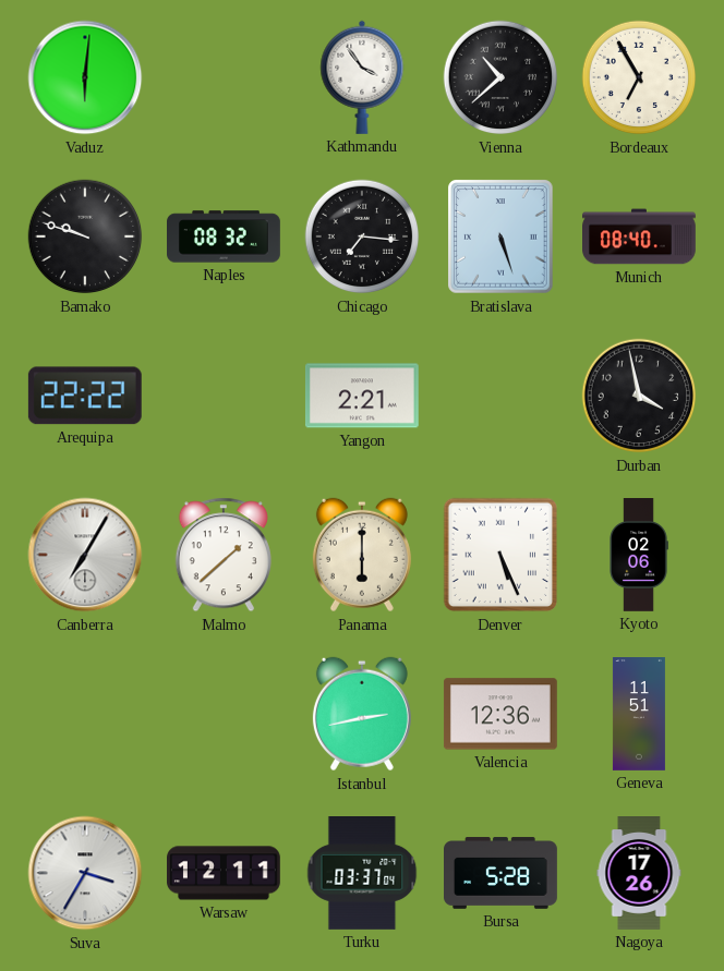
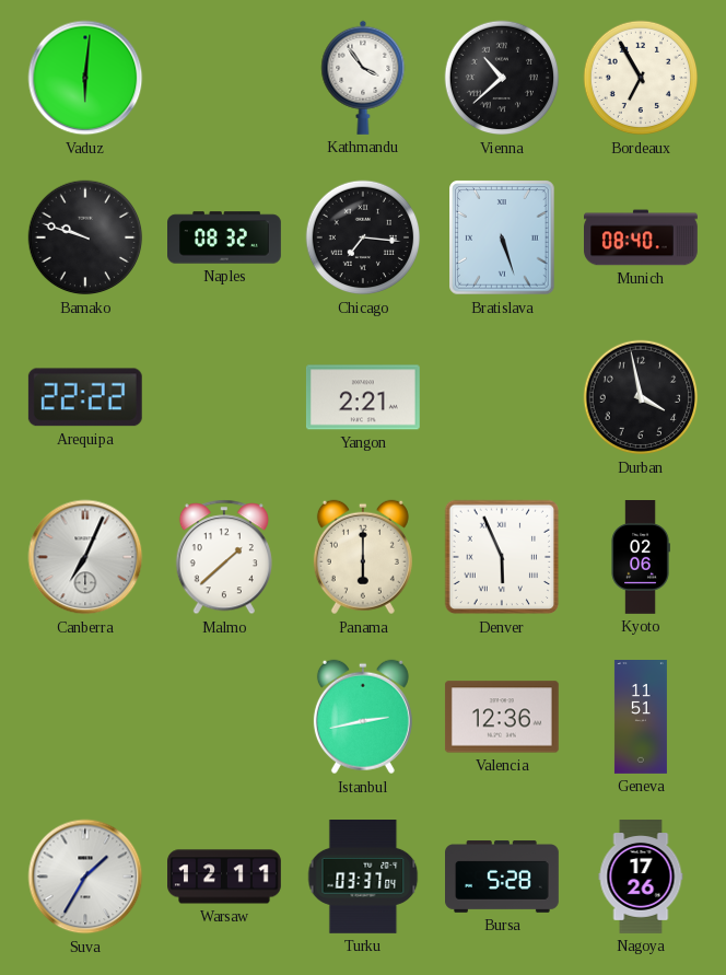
Canberra: 7:05 -> 7:04 (85, 557)
Denver: 5:26 -> 5:56 (502, 557)
Suva: 3:35 -> 1:35 (85, 877)
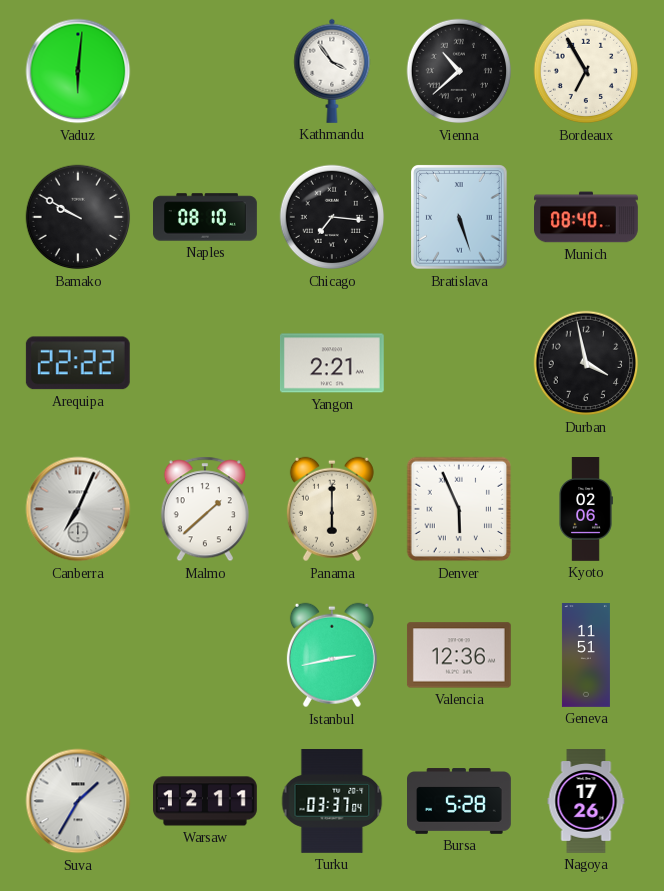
Bamako: 9:48 -> 9:50 (78, 217)
Naples: 08:32 -> 08:10 (206, 217)
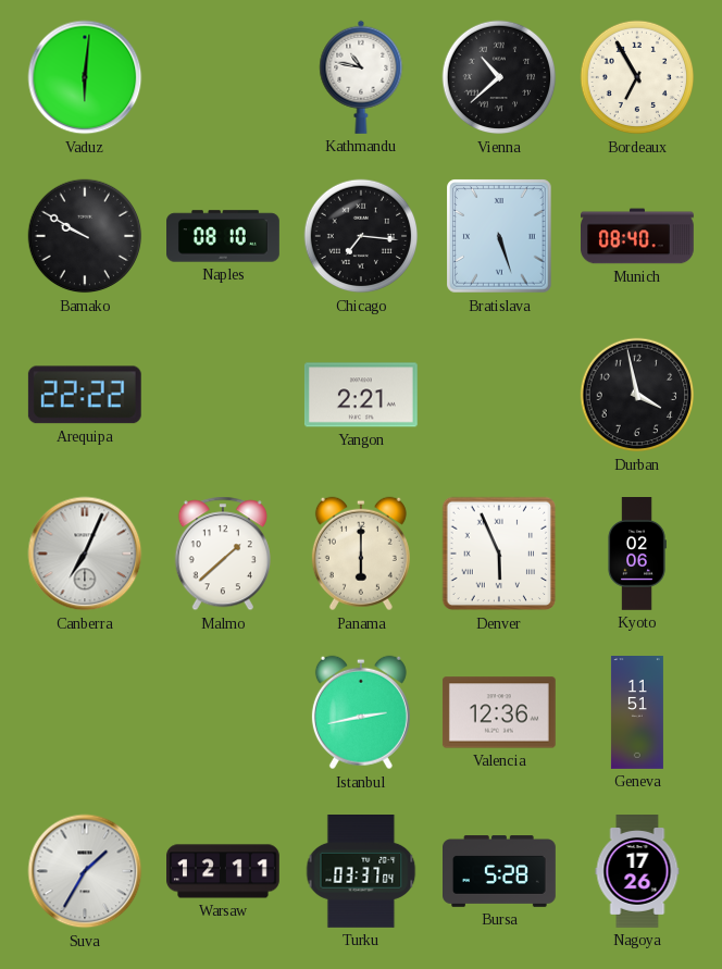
Kathmandu: 3:54 -> 10:47 (361, 77)
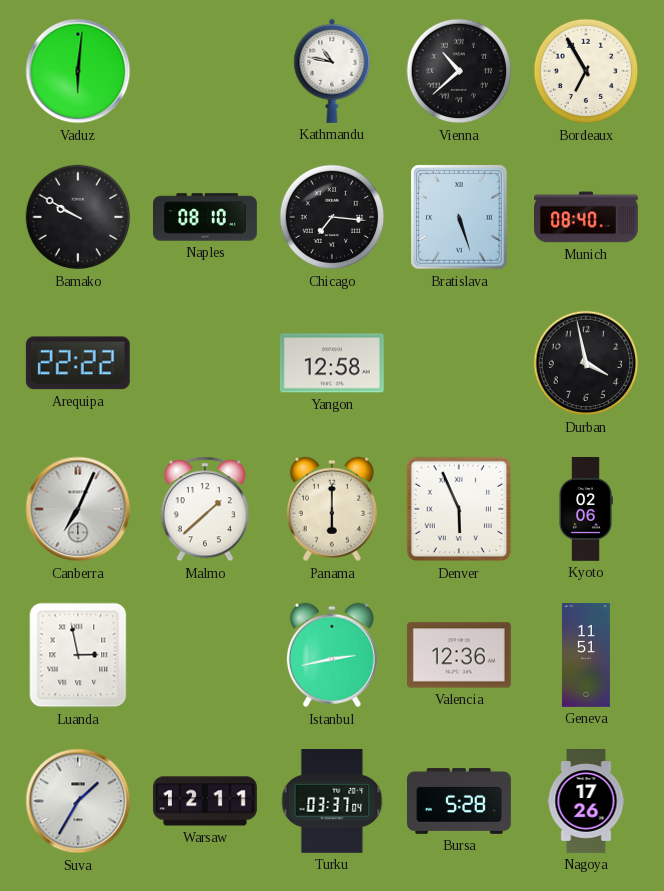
Yangon: 2:21 -> 12:58 (332, 363)
Luanda: none -> 2:58 (78, 655)
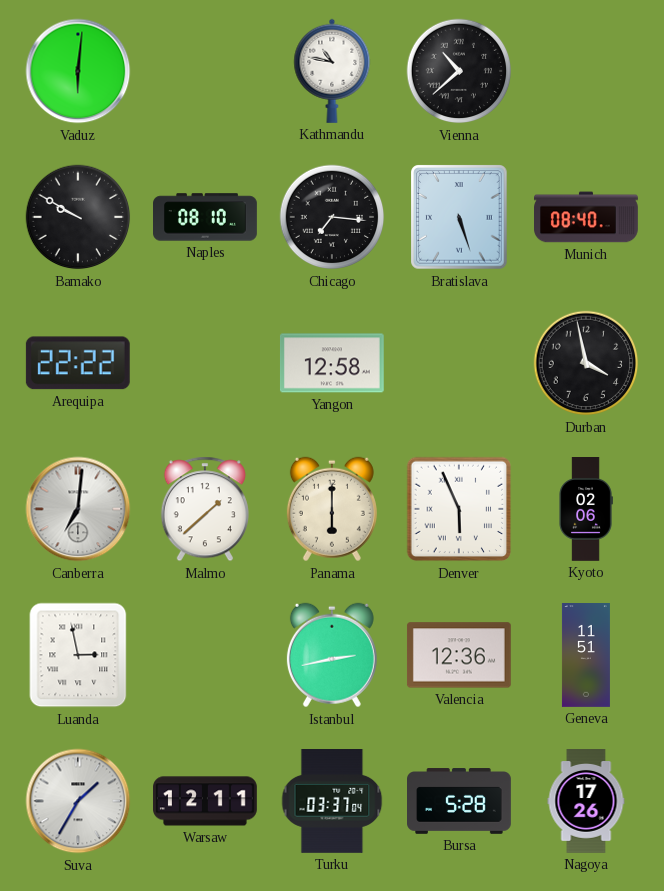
Bordeaux: 6:55 -> none (586, 71)
Canberra: 7:04 -> 7:01 (78, 509)
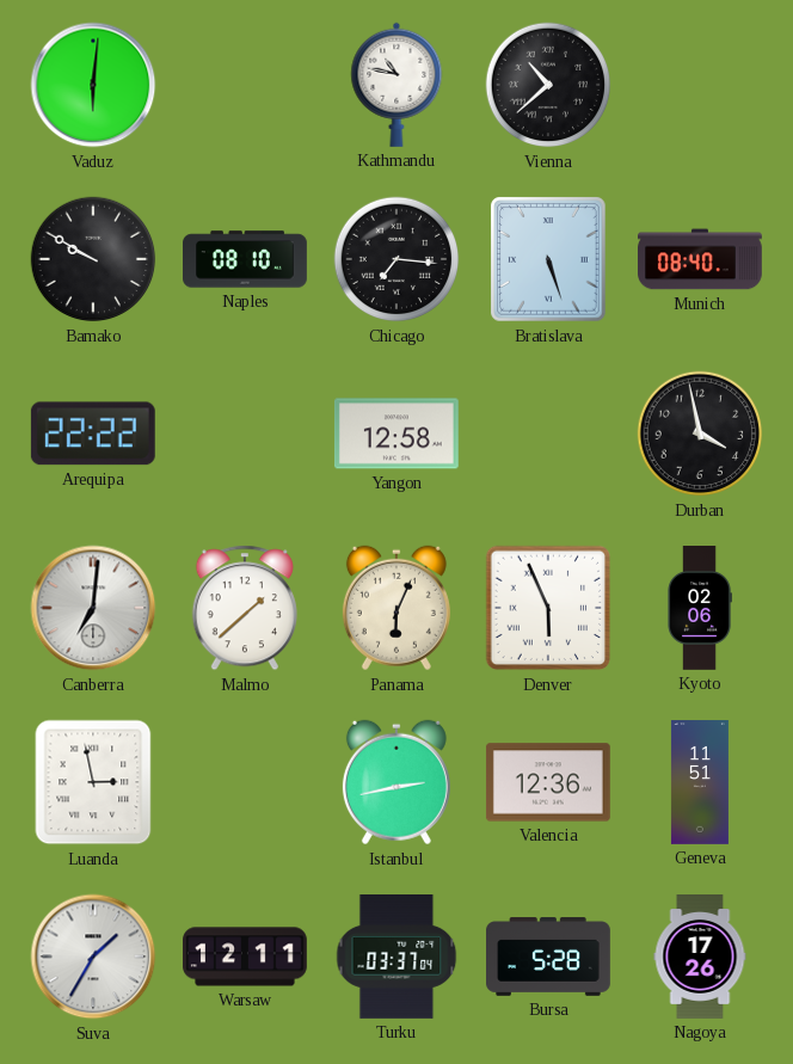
Panama: 6:00 -> 6:04 (396, 608)
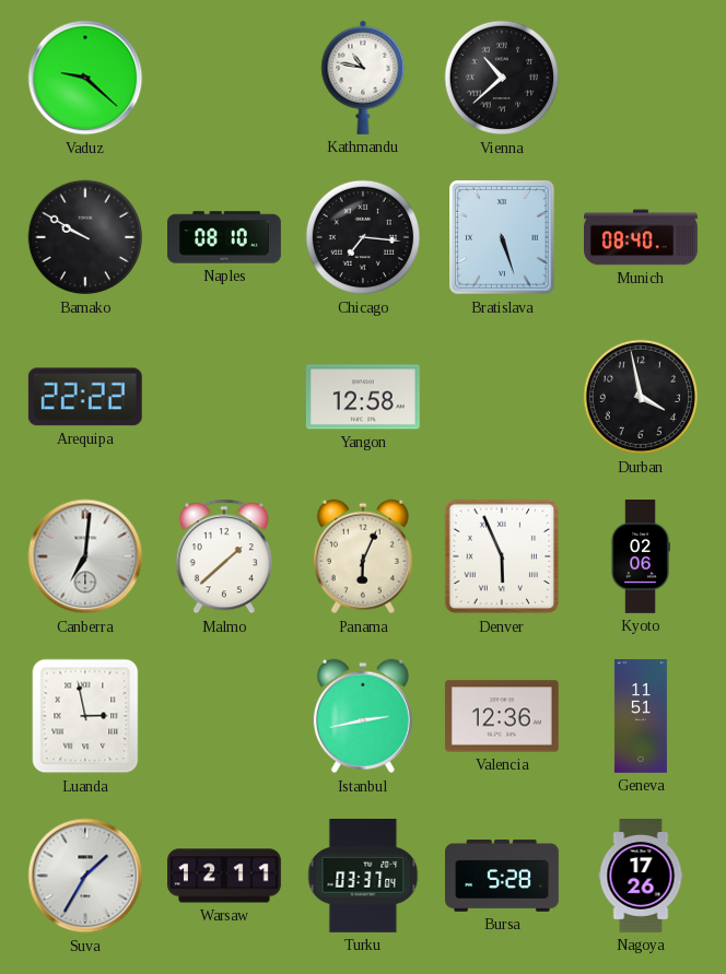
Vaduz: 6:01 -> 9:22 (85, 78)
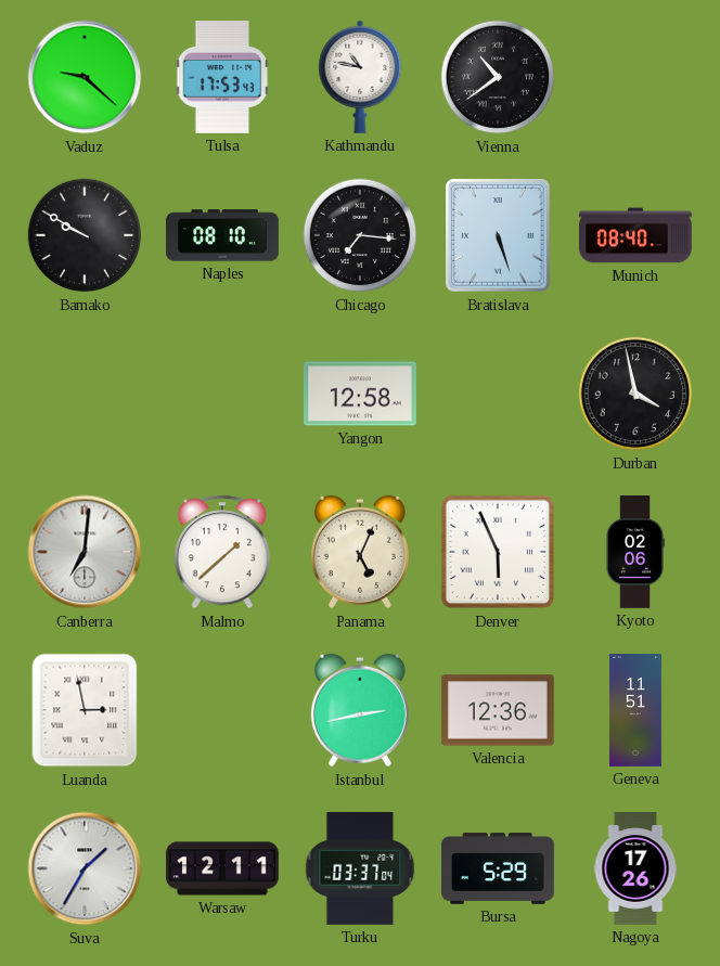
Tulsa: none -> 17:53 (222, 78)
Vienna: 10:38 -> 10:39 (498, 77)
Arequipa: 22:22 -> none (85, 397)
Panama: 6:04 -> 5:04 (360, 552)
Bursa: 5:28 -> 5:29 (499, 868)
